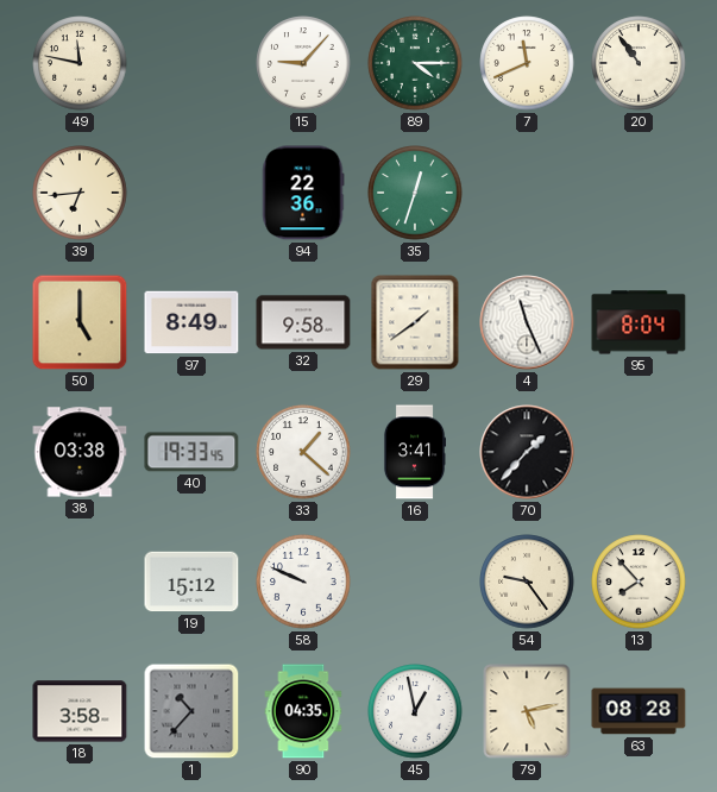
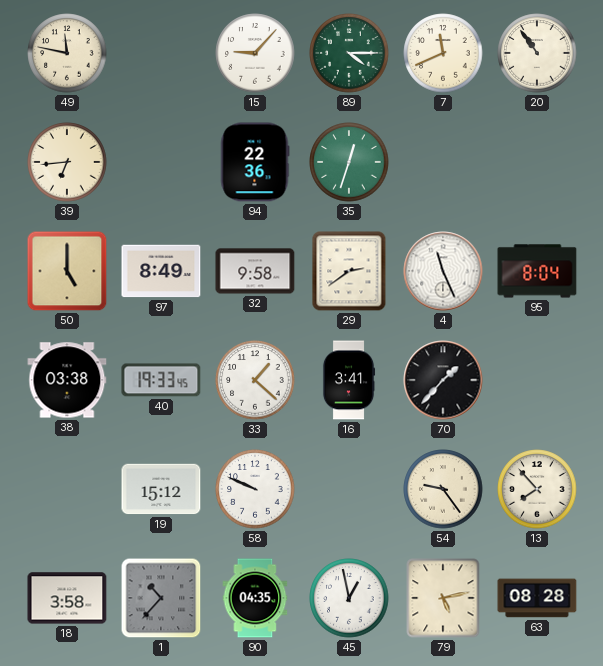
29: 1:39 -> 2:39 (349, 271)
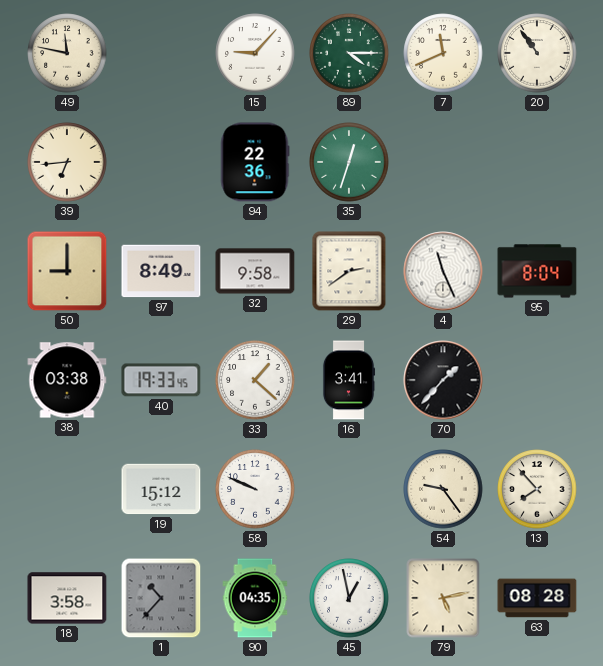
50: 5:00 -> 9:00 (67, 271)
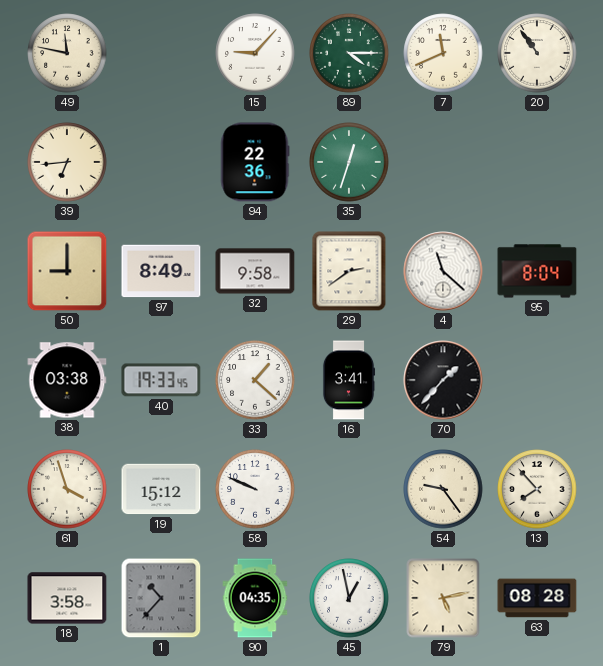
4: 11:26 -> 11:22 (443, 271)
61: none -> 3:57 (67, 489)
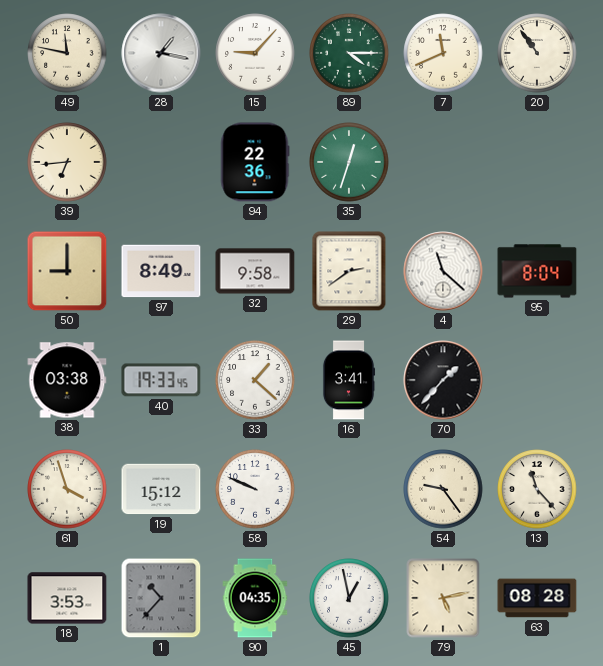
28: none -> 1:17 (161, 53)
13: 7:53 -> 11:23 (537, 489)
18: 3:58 -> 3:53 (67, 598)
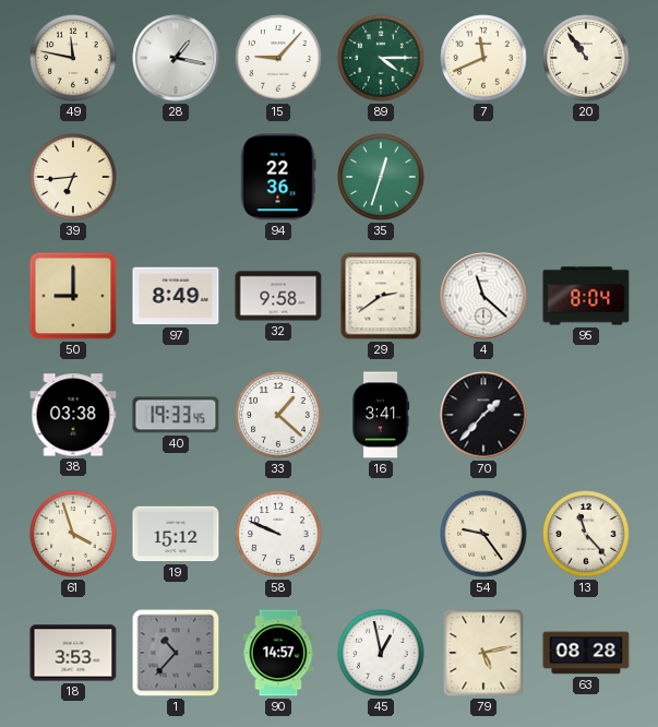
90: 04:35 -> 14:57 (278, 653)
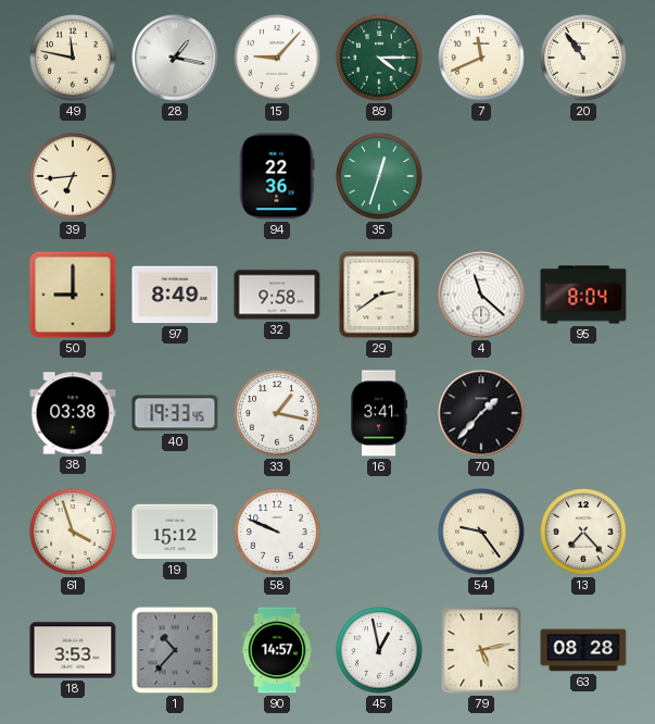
33: 1:22 -> 1:17 (277, 413)
13: 11:23 -> 7:23 (583, 532)
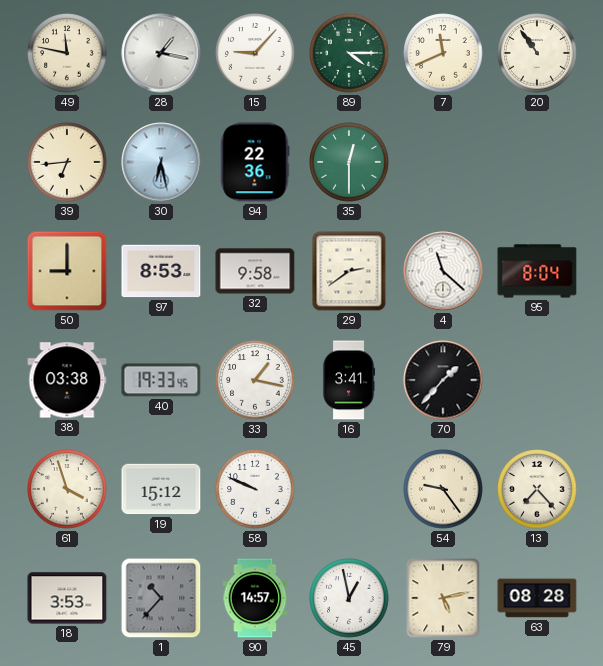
30: none -> 6:28 (161, 162)
35: 12:33 -> 12:30 (349, 162)
97: 8:49 -> 8:53 (161, 271)
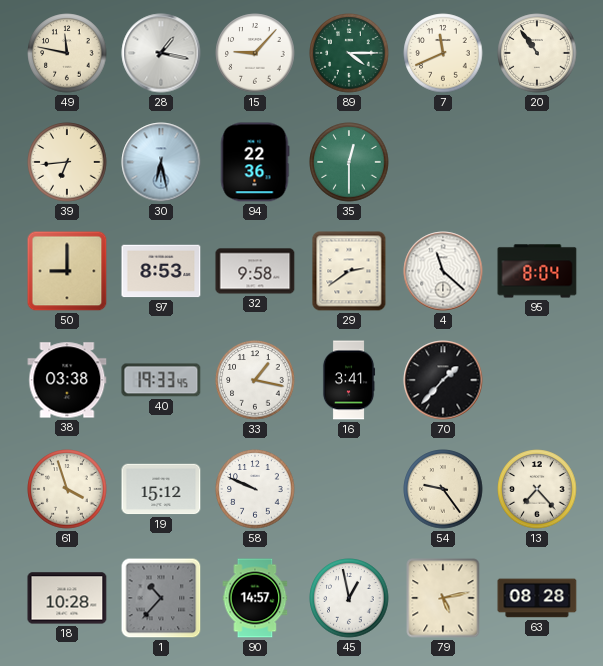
18: 3:53 -> 10:28 (67, 598)
